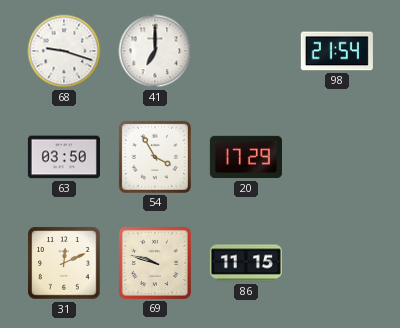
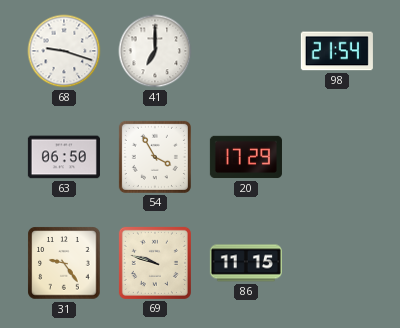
63: 03:50 -> 06:50 (64, 157)
31: 12:11 -> 9:24 (64, 263)
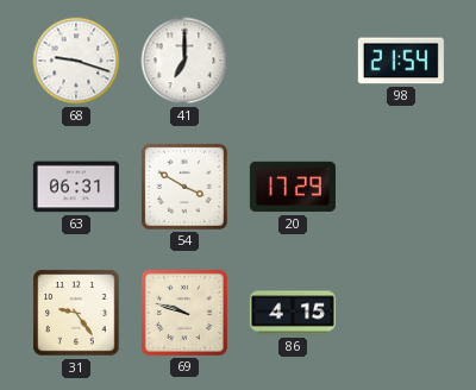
63: 06:50 -> 06:31 (76, 187)
54: 3:55 -> 3:50 (184, 187)
86: 11:15 -> 4:15 (293, 313)
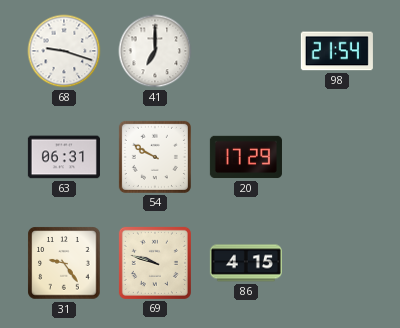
54: 3:50 -> 9:50 (155, 157)
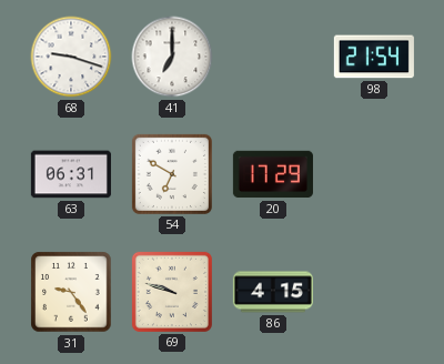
54: 9:50 -> 6:50 (172, 174)
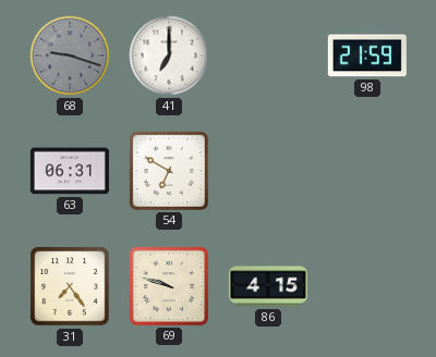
68 dial: white -> grey (70, 56)
98: 21:54 -> 21:59 (367, 56)
20: 17:29 -> none (273, 174)
31: 9:24 -> 7:24 (70, 286)
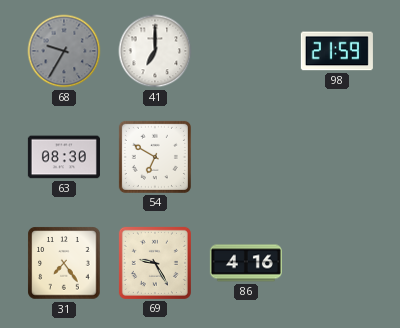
68: 9:18 -> 9:35 (64, 51)
63: 06:31 -> 08:30 (64, 157)
69: 9:48 -> 9:25 (155, 263)
86: 4:15 -> 4:16 (246, 263)
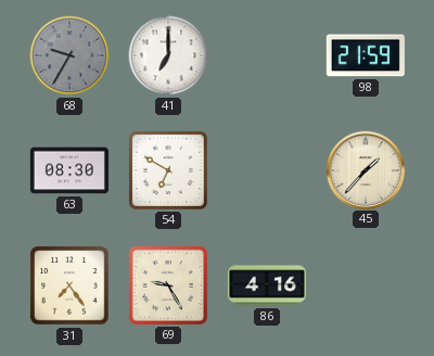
45: none -> 1:37 (365, 169)
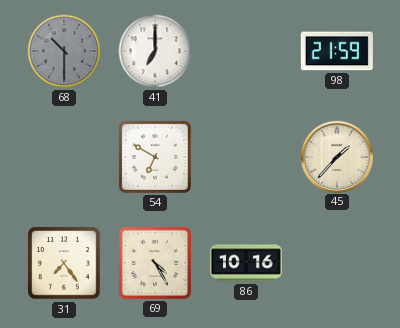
68: 9:35 -> 10:30 (64, 51)
63: 08:30 -> none (69, 170)
69: 9:25 -> 4:25 (155, 263)
86: 4:16 -> 10:16 (246, 263)
